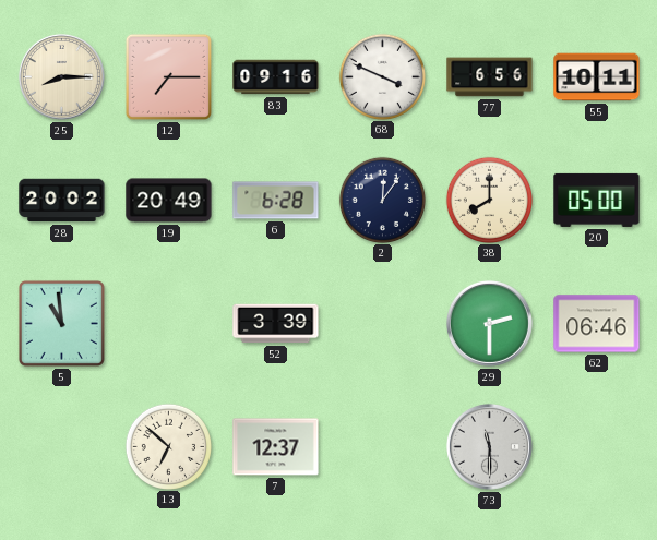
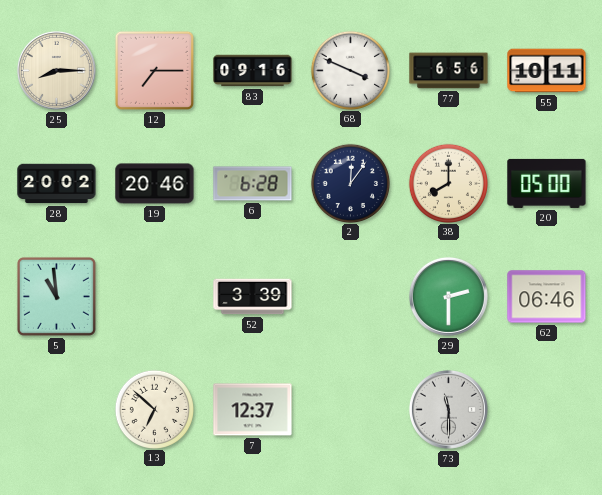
19: 20:49 -> 20:46 (155, 184)
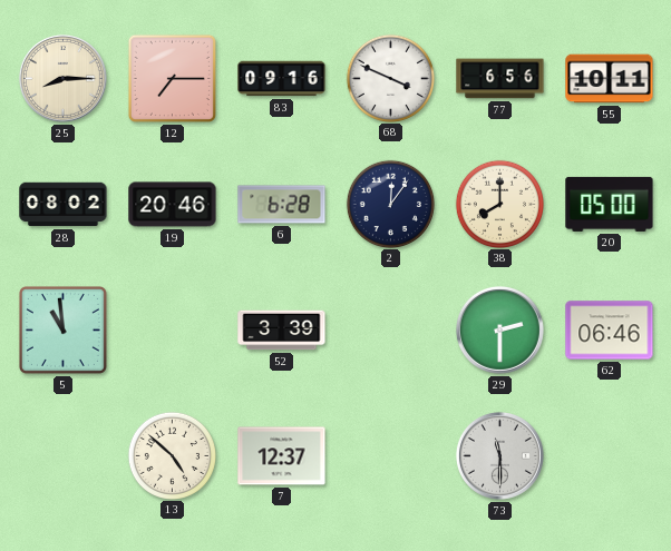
28: 20:02 -> 08:02 (64, 205)
13: 6:52 -> 4:52 (172, 455)
